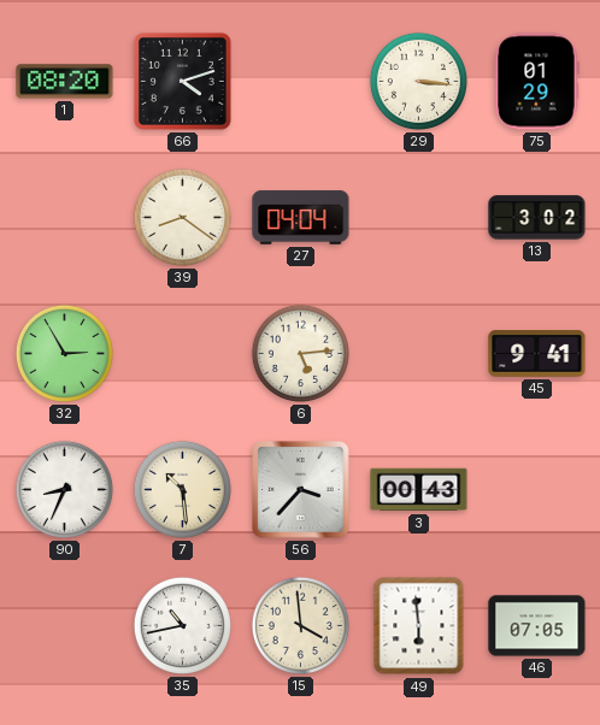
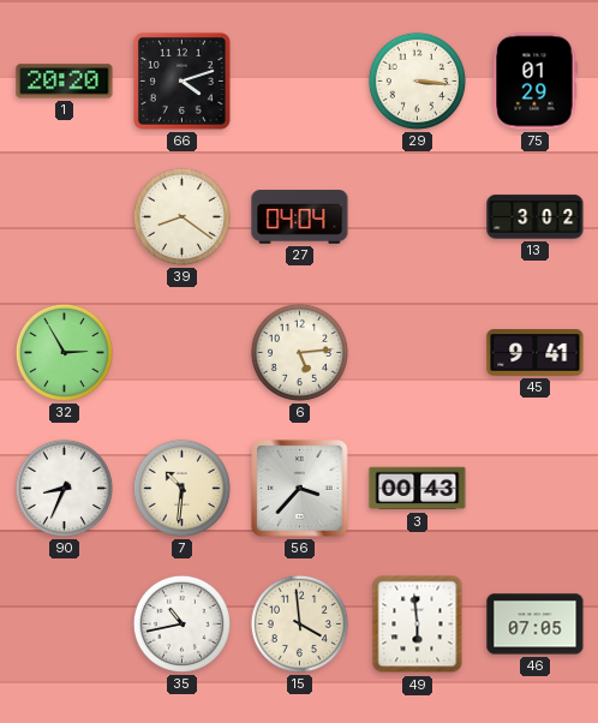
1: 08:20 -> 20:20 (65, 82)
7: 10:29 -> 10:31 (181, 488)
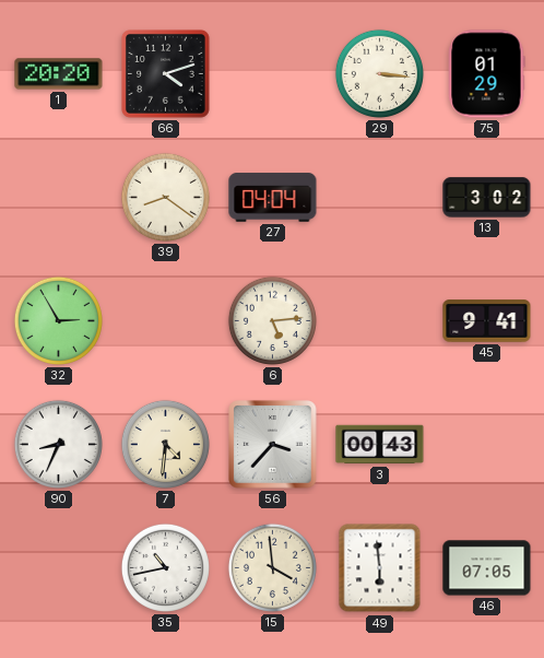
7: 10:31 -> 4:31 (165, 444)
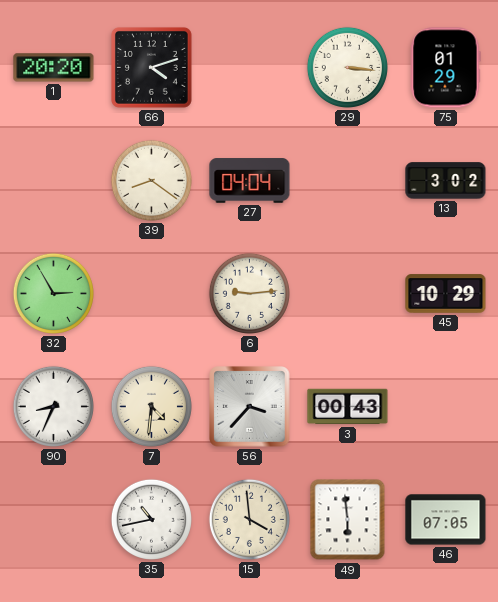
6: 5:14 -> 9:14 (249, 293)
45: 9:41 -> 10:29 (446, 294)
